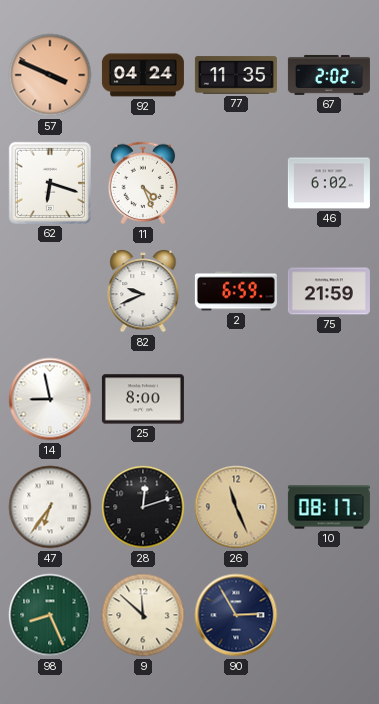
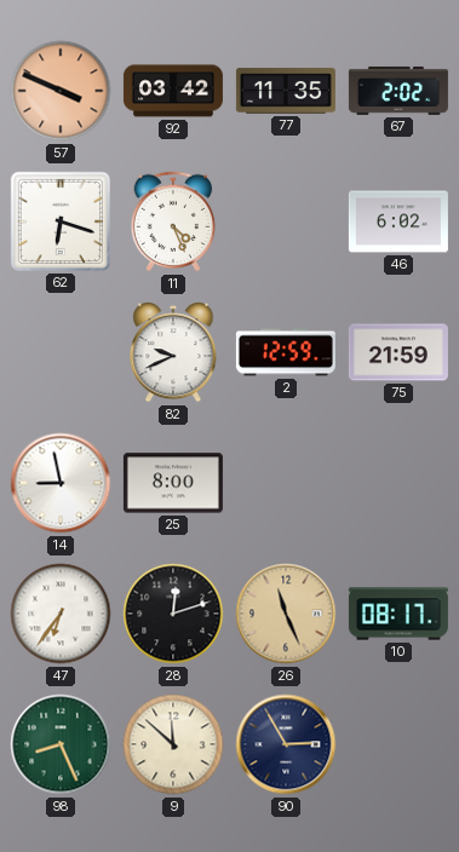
92: 04:24 -> 03:42 (173, 91)
2: 6:59 -> 12:59 (286, 352)
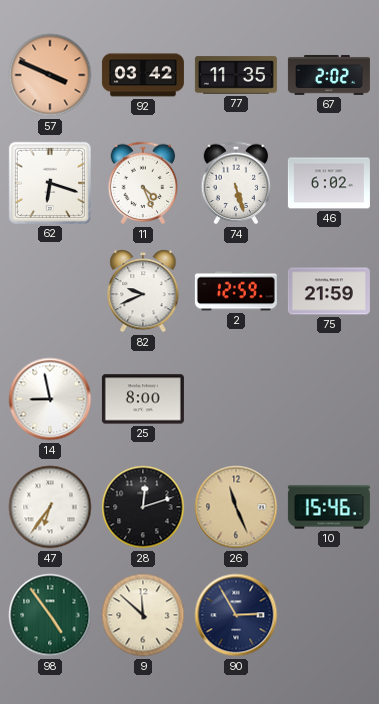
74: none -> 5:27 (236, 183)
10: 08:17 -> 15:46 (329, 507)
98: 8:26 -> 4:54 (50, 615)
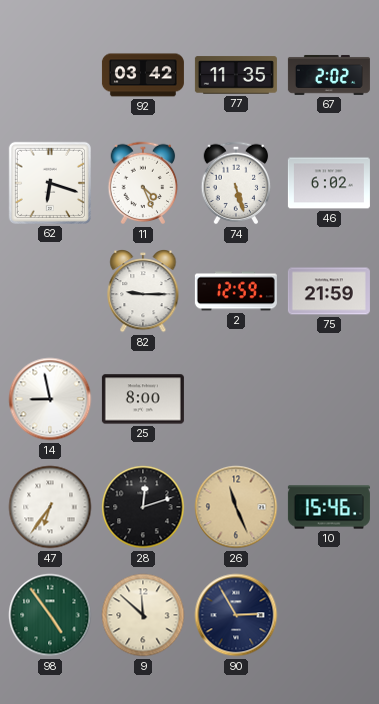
57: 3:49 -> none (50, 75)
82: 9:41 -> 9:15 (143, 292)
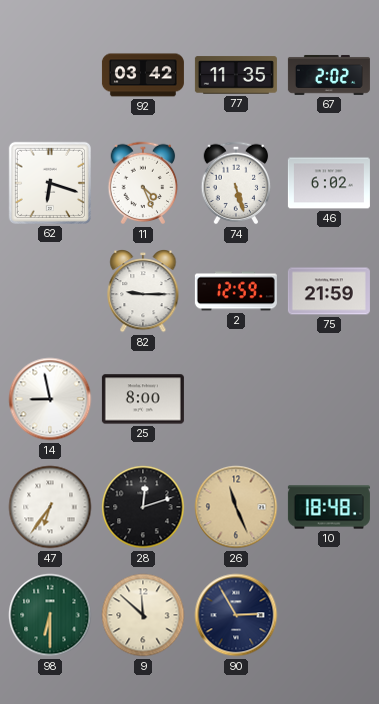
10: 15:46 -> 18:48 (329, 507)
98: 4:54 -> 6:30 (50, 615)
